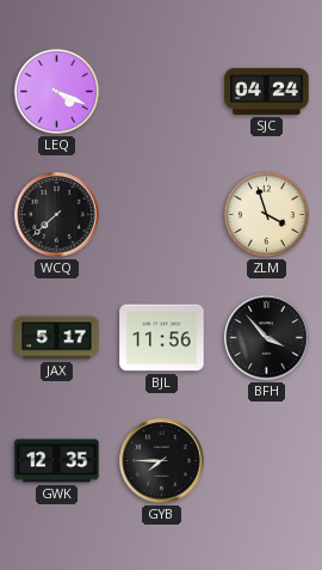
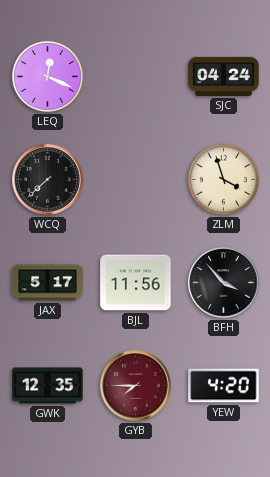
LEQ: 4:19 -> 12:19 (47, 76)
GYB dial: black -> burgundy (136, 386)
YEW: none -> 4:20 (224, 386)
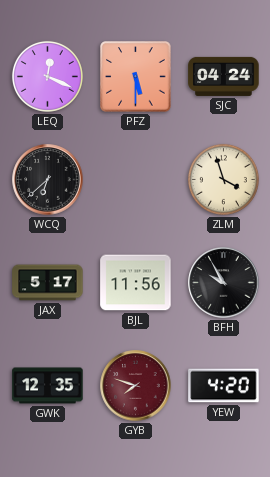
PFZ: none -> 5:30 (136, 77)
WCQ: 7:38 -> 6:38 (48, 180)
BFH: 3:53 -> 9:55 (224, 283)
GYB: 7:45 -> 7:48 (136, 386)
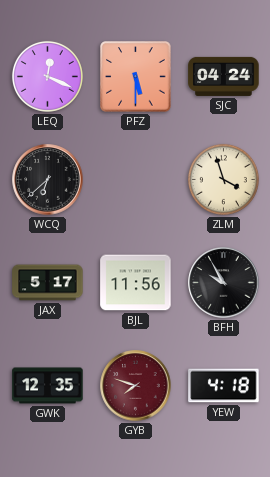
YEW: 4:20 -> 4:18 (224, 386)
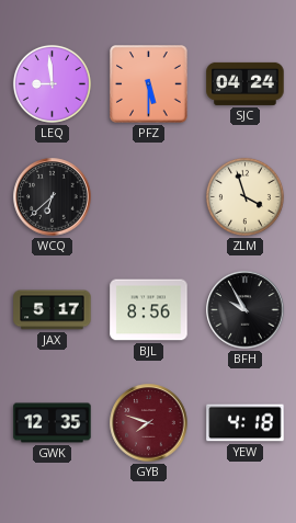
LEQ: 12:19 -> 8:59 (52, 83)
BJL: 11:56 -> 8:56 (149, 310)
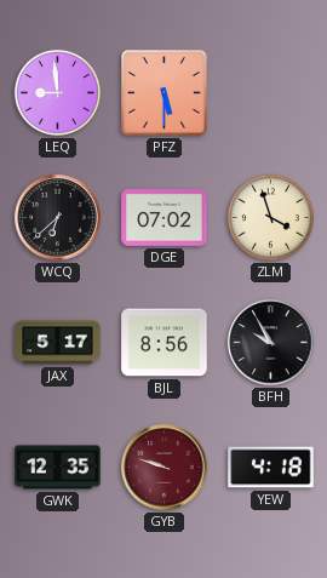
SJC: 04:24 -> none (246, 83)
DGE: none -> 07:02 (165, 218)
GYB: 7:48 -> 9:48 (165, 468)
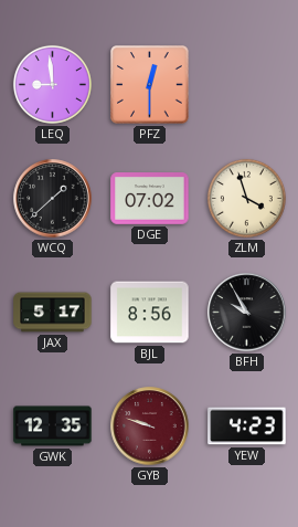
PFZ: 5:30 -> 12:30 (150, 85)
WCQ: 6:38 -> 1:38 (53, 199)
YEW: 4:18 -> 4:23 (247, 426)
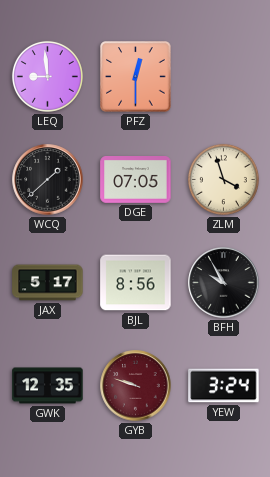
DGE: 07:02 -> 07:05 (136, 180)
YEW: 4:23 -> 3:24 (224, 386)
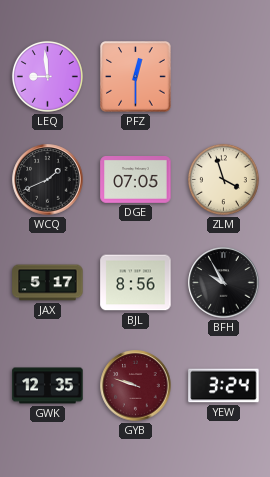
WCQ: 1:38 -> 1:41 (48, 180)
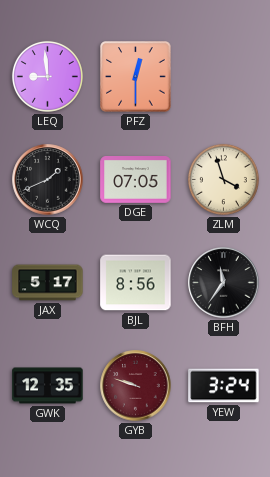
BFH: 9:55 -> 11:36 (224, 283)
